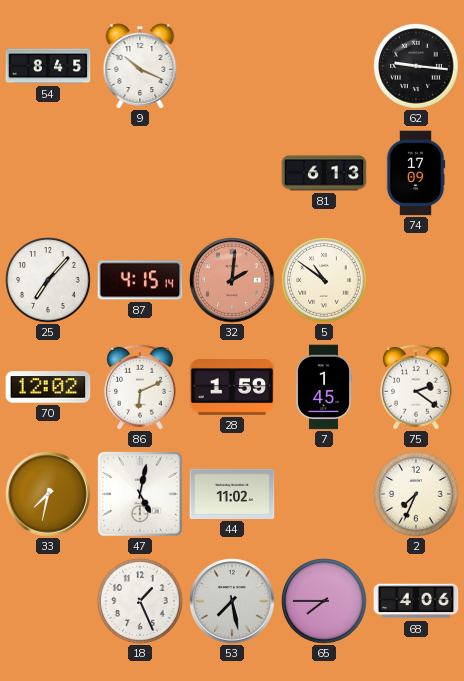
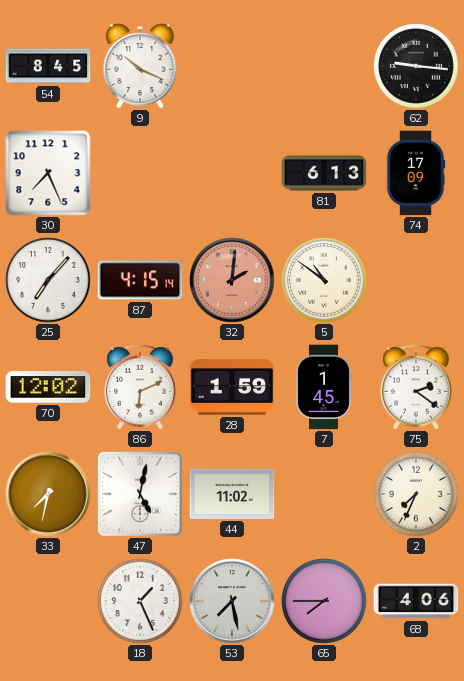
30: none -> 7:26 (48, 173)
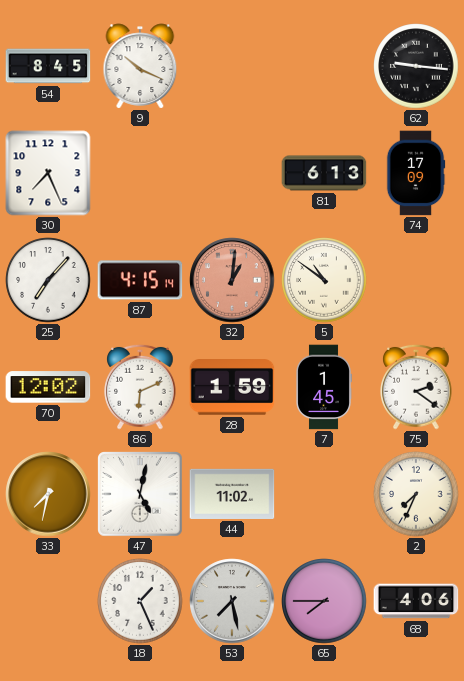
32: 2:01 -> 1:01 (232, 280)
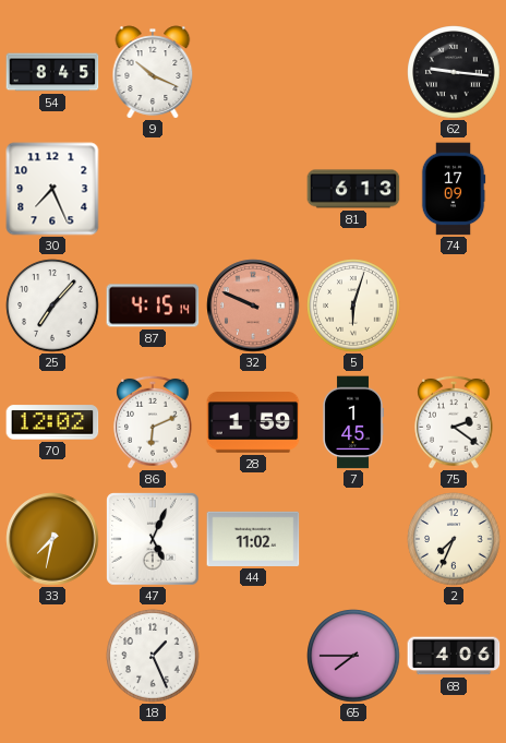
32: 1:01 -> 9:49 (253, 305)
5: 10:51 -> 6:03 (353, 305)
47: 5:02 -> 5:04 (153, 539)
53: 7:28 -> none (232, 601)
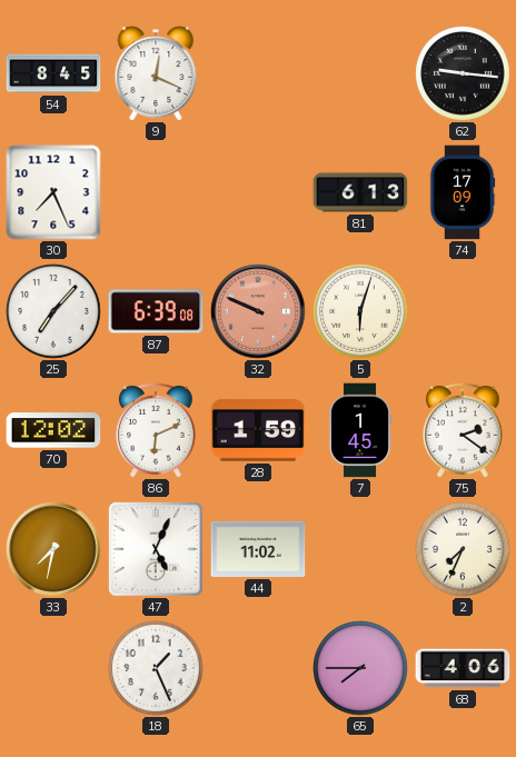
9: 10:19 -> 12:19 (156, 73)
87: 4:15 -> 6:39 (156, 311)
